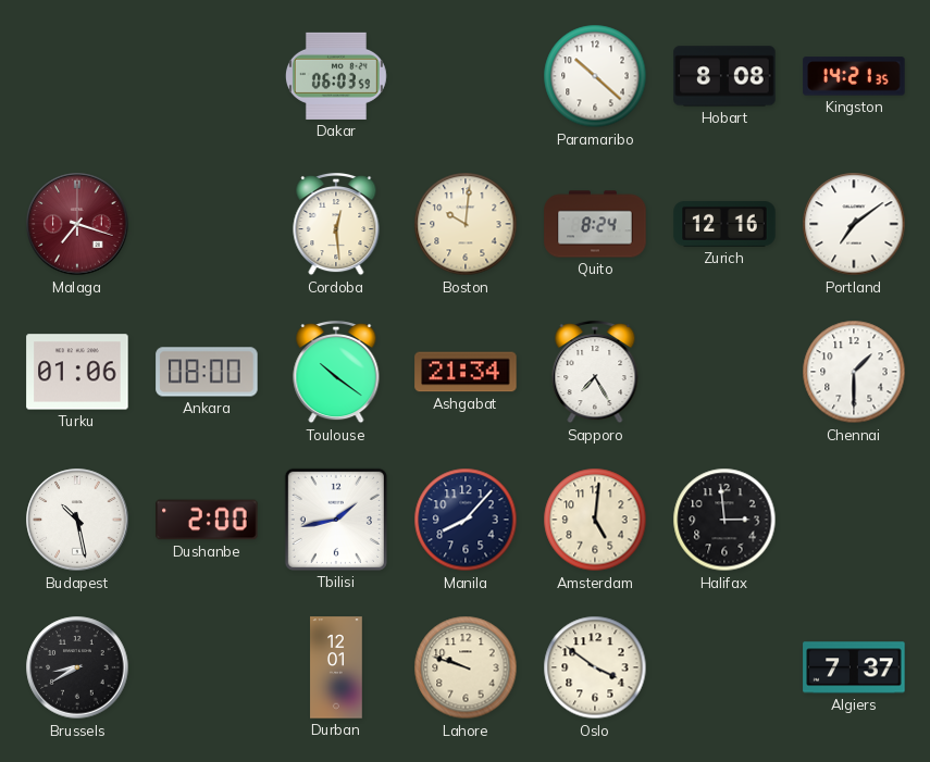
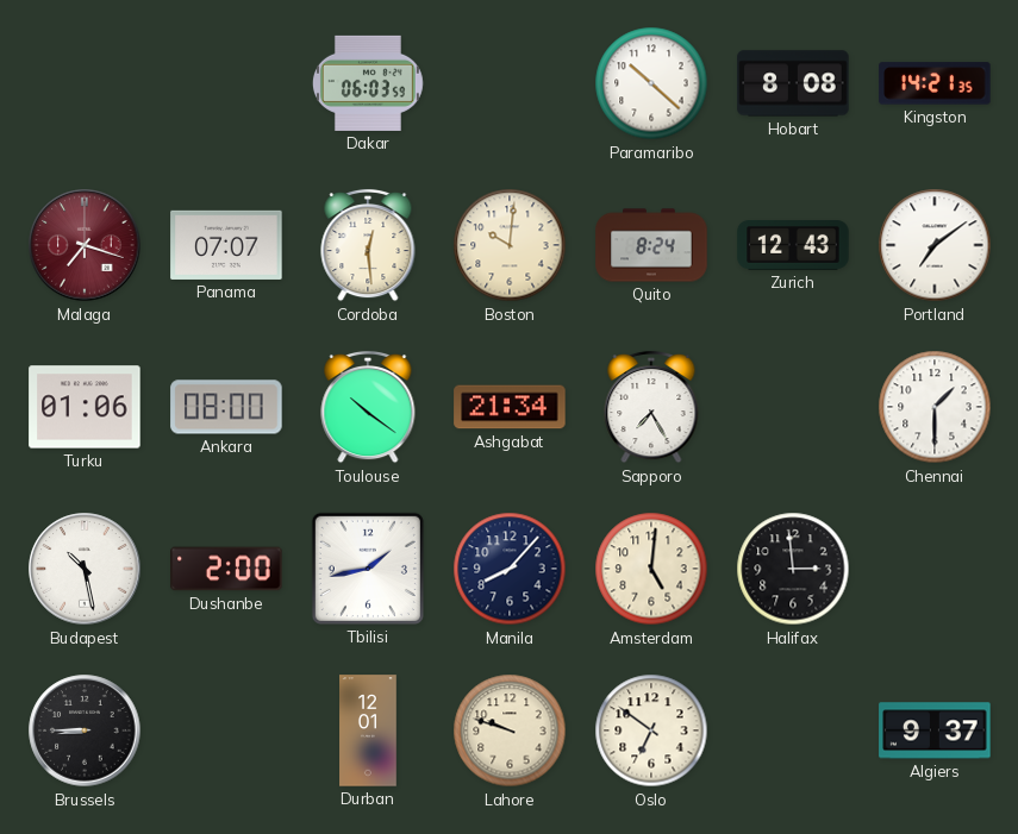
Panama: none -> 07:07 (226, 245)
Zurich: 12:16 -> 12:43 (793, 246)
Brussels: 8:40 -> 8:45 (85, 730)
Oslo: 3:51 -> 6:51 (651, 730)
Algiers: 7:37 -> 9:37 (935, 730)
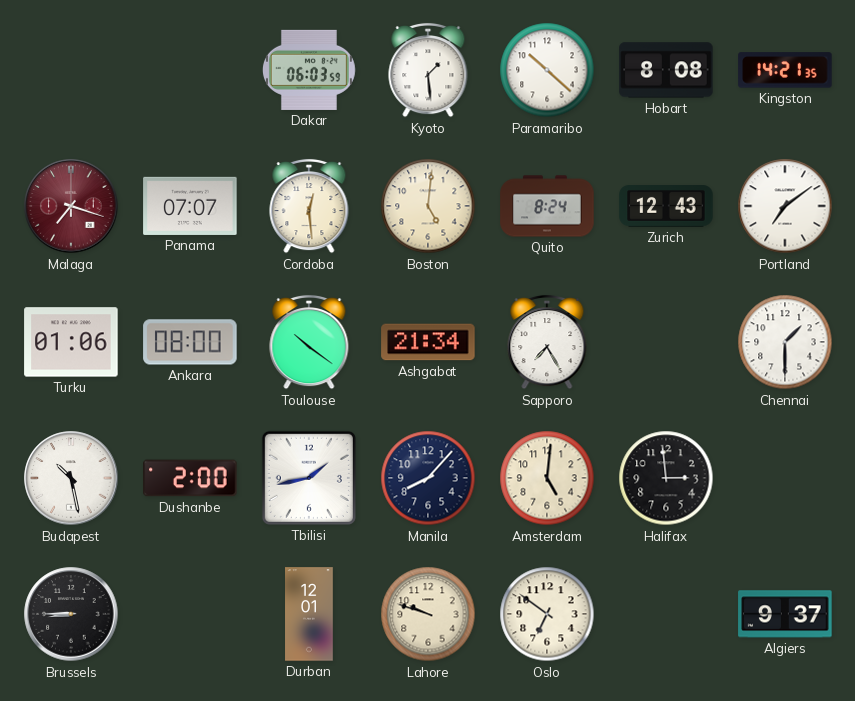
Kyoto: none -> 1:29 (428, 70)
Boston: 10:01 -> 5:01 (428, 206)
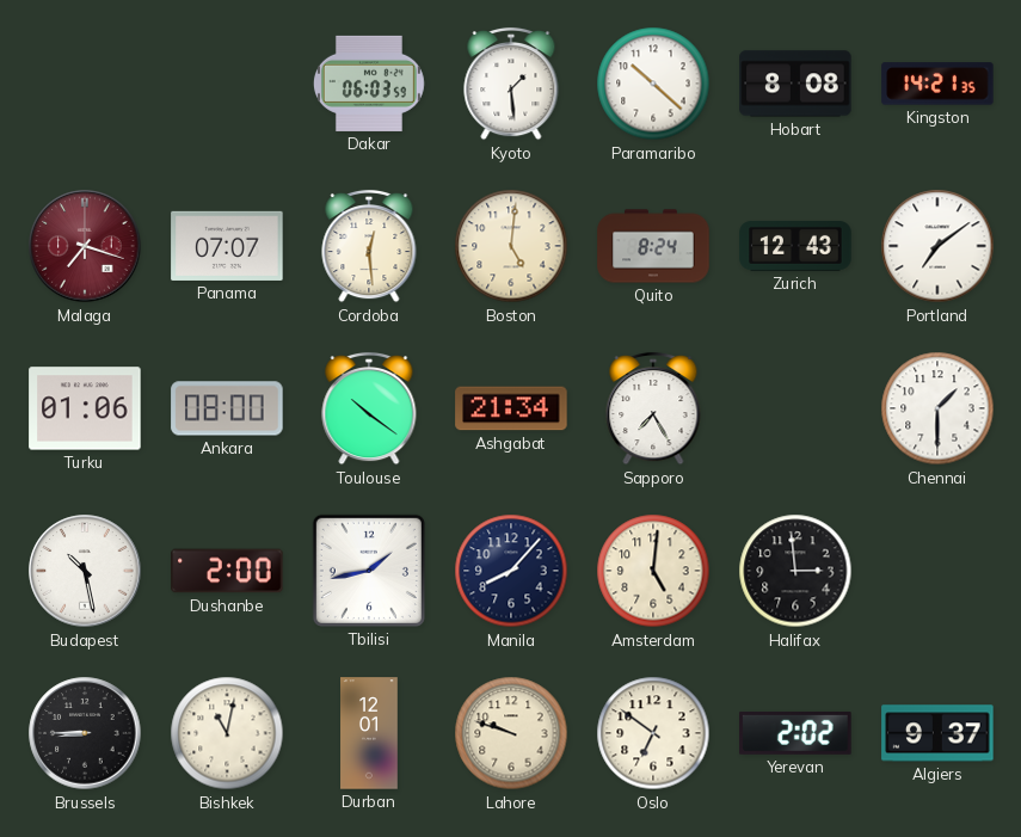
Bishkek: none -> 11:02 (227, 733)
Yerevan: none -> 2:02 (795, 733)
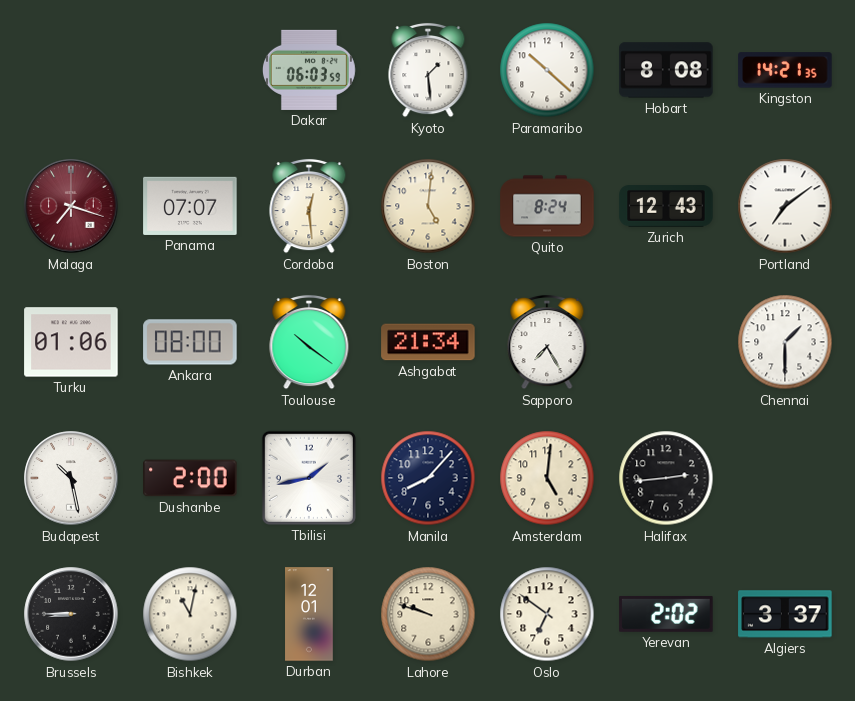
Halifax: 2:59 -> 2:44 (666, 478)
Algiers: 9:37 -> 3:37 (785, 614)
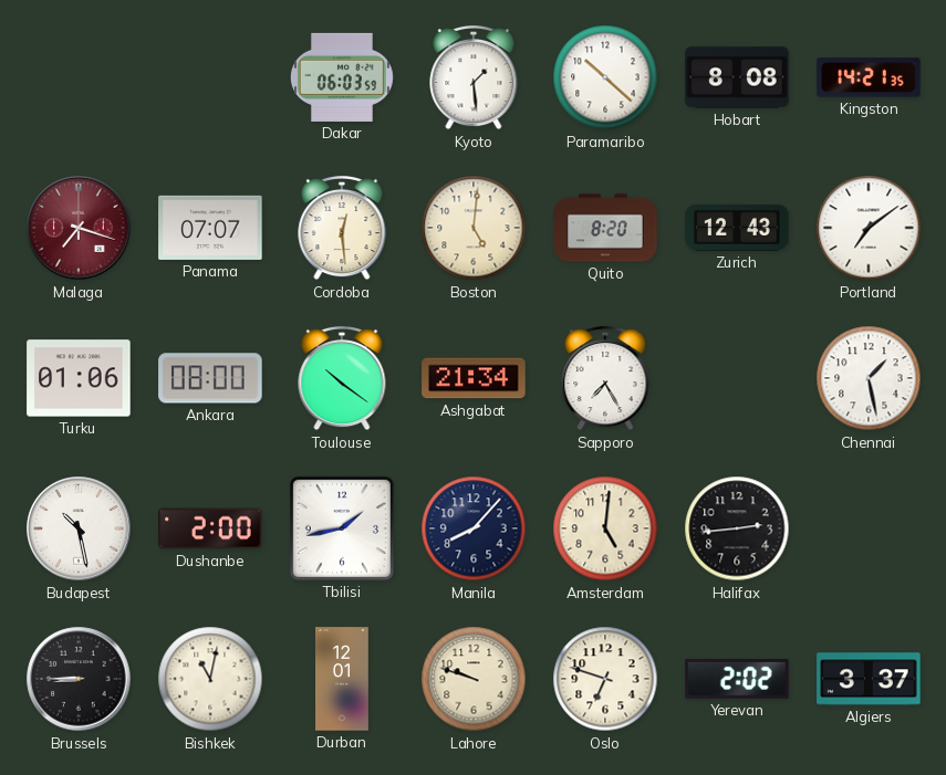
Quito: 8:24 -> 8:20 (605, 228)
Chennai: 1:30 -> 1:28 (869, 378)
Oslo: 6:51 -> 6:48 (605, 679)
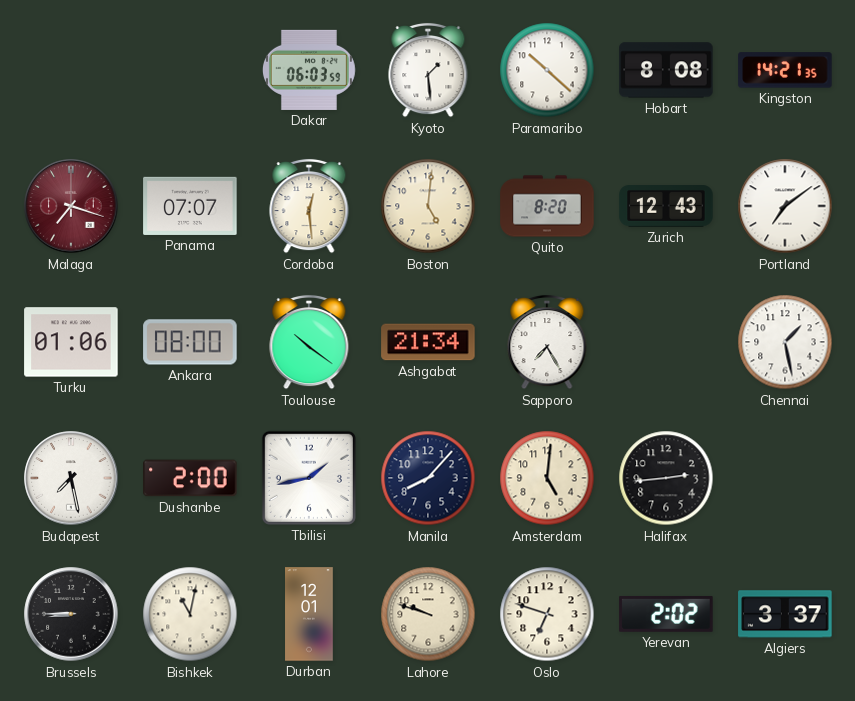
Budapest: 10:28 -> 7:28 (71, 478)
